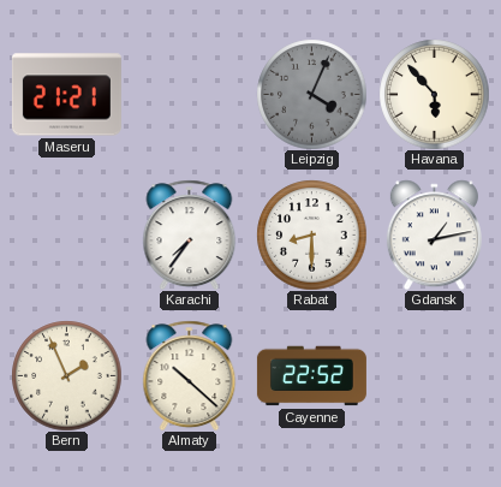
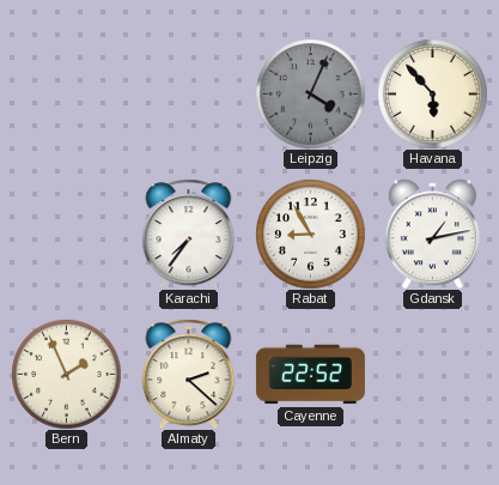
Maseru: 21:21 -> none (66, 95)
Rabat: 8:30 -> 8:55 (310, 234)
Almaty: 10:22 -> 2:22 (189, 374)
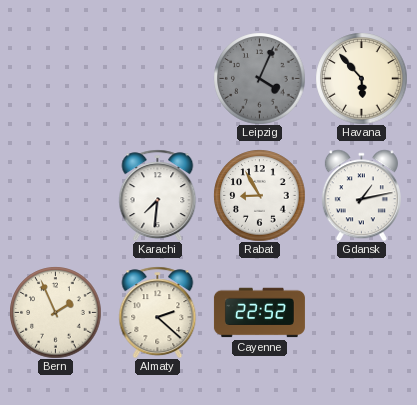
Karachi: 7:36 -> 7:31 (158, 195)
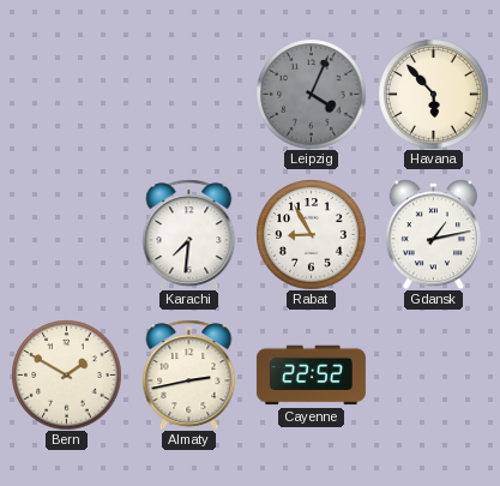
Bern: 1:56 -> 1:50 (66, 374)
Almaty: 2:22 -> 2:43 (189, 374)
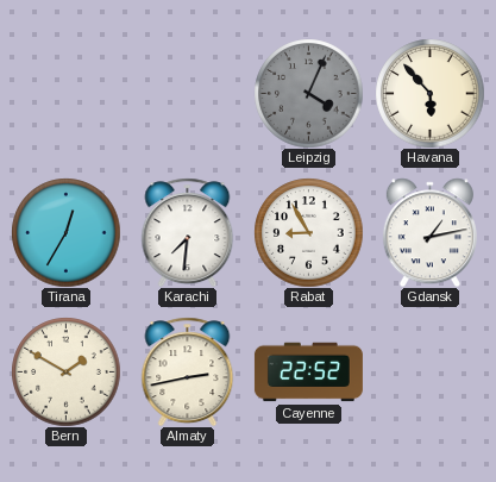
Tirana: none -> 12:35 (65, 232)
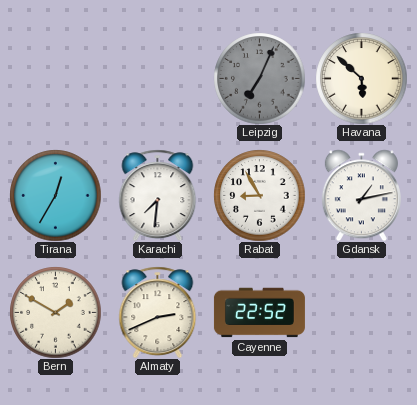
Leipzig: 4:04 -> 7:04 (259, 78)
Havana: 5:53 -> 5:52 (361, 78)
Almaty: 2:43 -> 2:41 (158, 312)
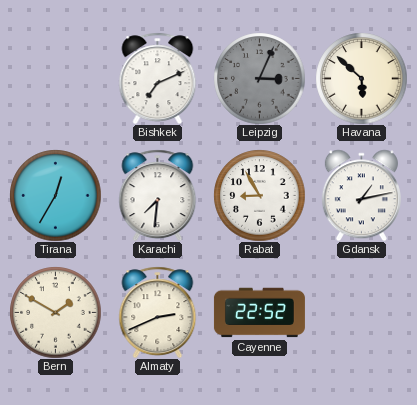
Bishkek: none -> 7:11 (158, 78)
Leipzig: 7:04 -> 3:04 (259, 78)
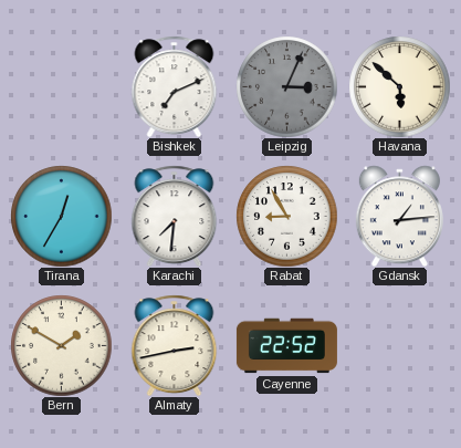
Gdansk: 1:13 -> 1:14 (399, 216)
Almaty: 2:41 -> 2:43 (175, 345)
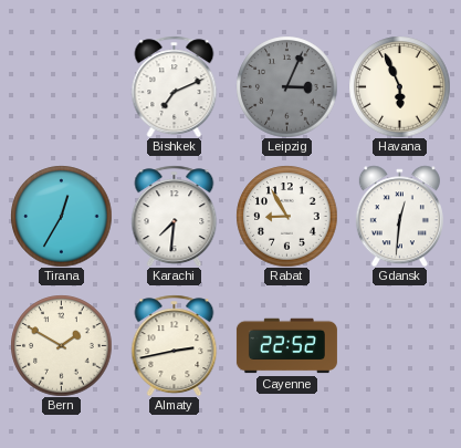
Havana: 5:52 -> 5:56 (399, 86)
Gdansk: 1:14 -> 12:31 (399, 216)
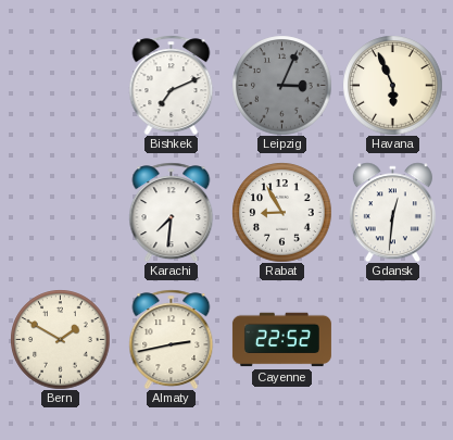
Tirana: 12:35 -> none (61, 216)
